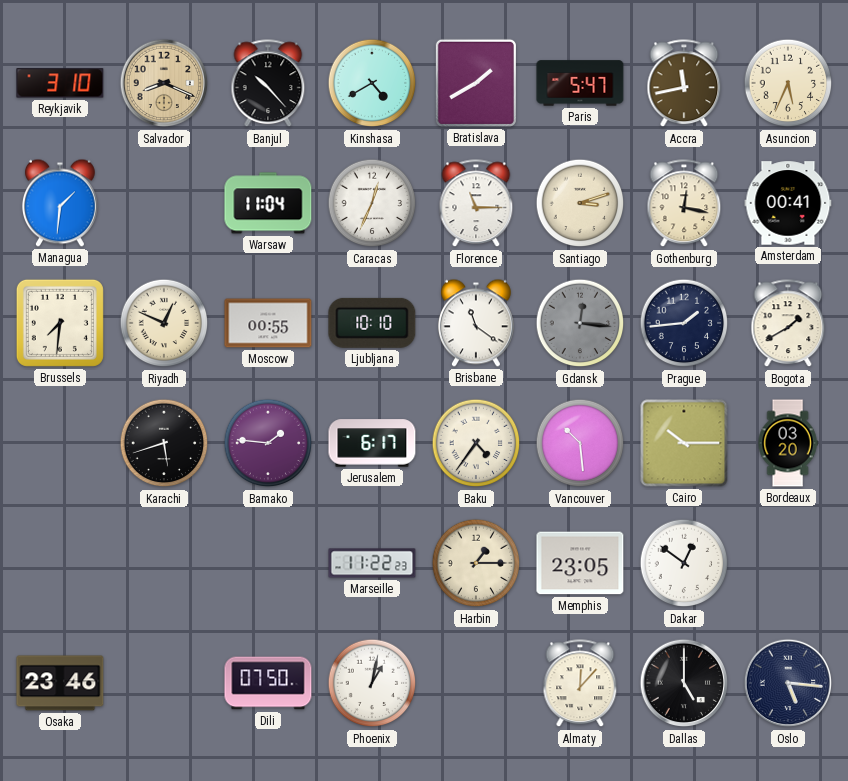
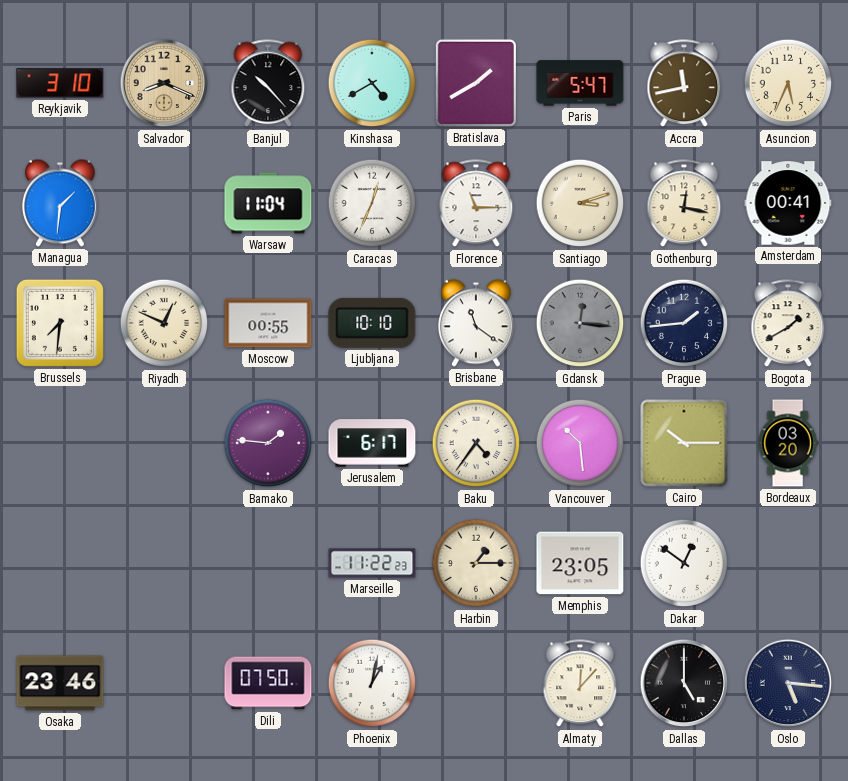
Karachi: 5:42 -> none (164, 443)
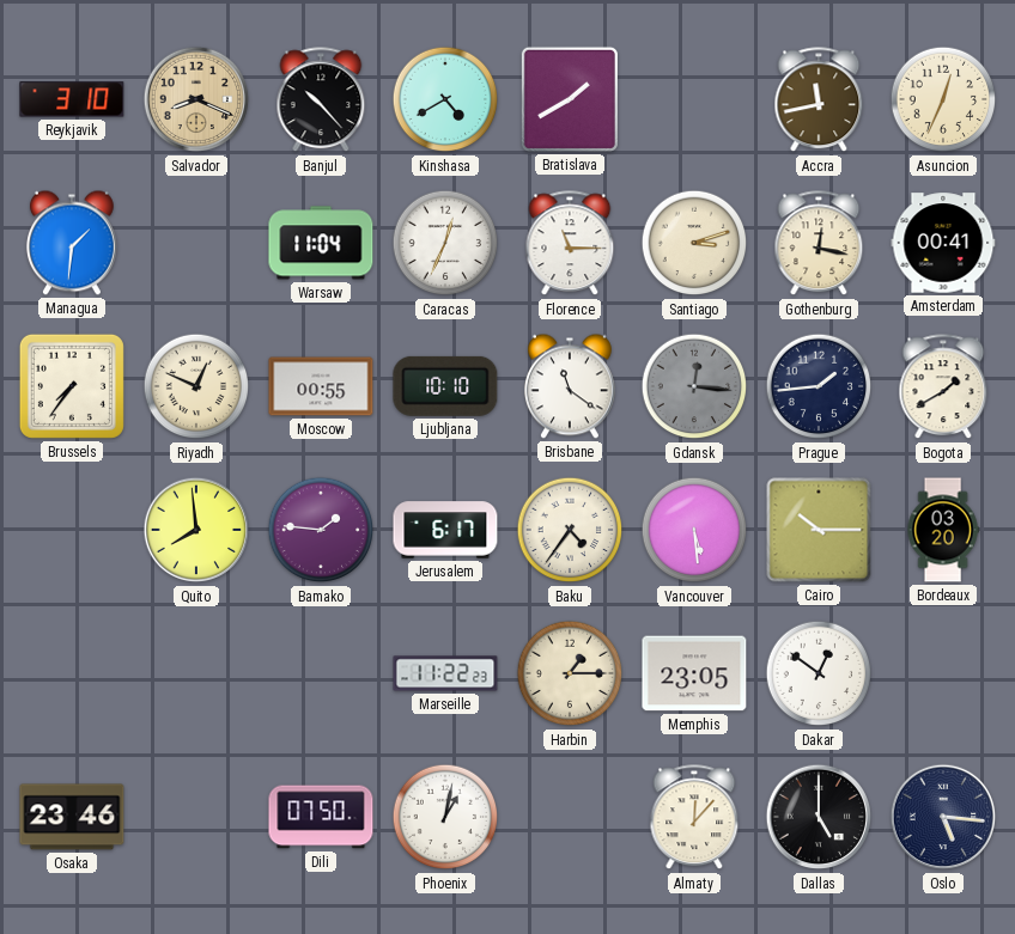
Paris: 5:47 -> none (580, 83)
Asuncion: 5:34 -> 12:34 (943, 99)
Brussels: 7:31 -> 7:36 (72, 386)
Quito: none -> 7:59 (196, 530)
Vancouver: 10:29 -> 5:29 (694, 530)
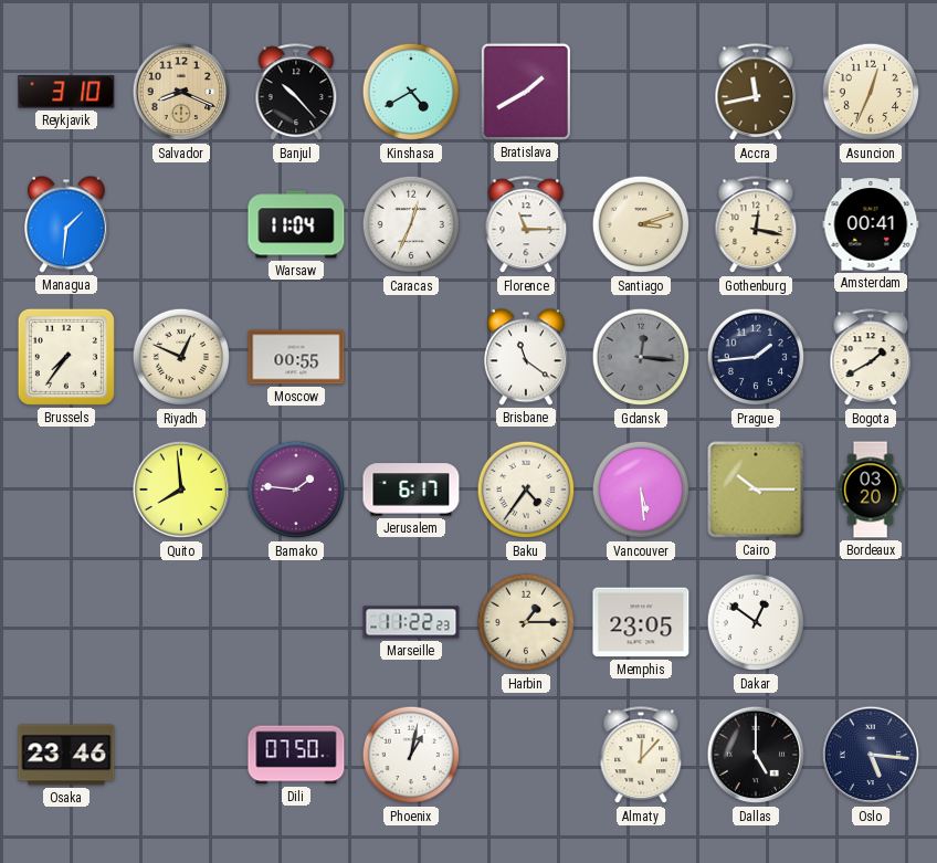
Ljubljana: 10:10 -> none (445, 386)
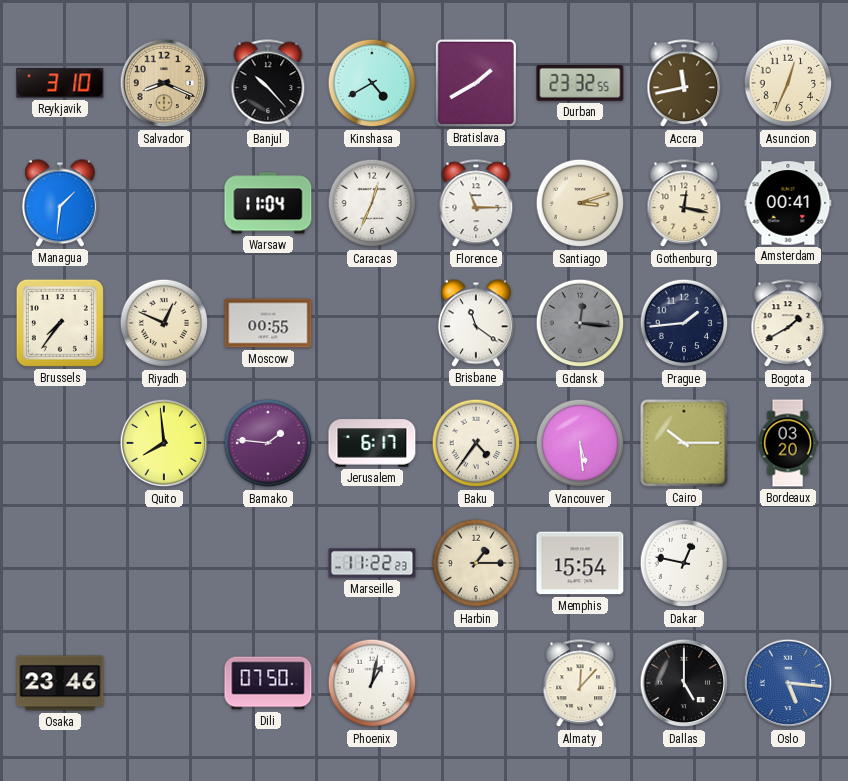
Durban: none -> 23:32 (580, 83)
Memphis: 23:05 -> 15:54 (580, 563)
Dakar: 12:51 -> 12:47 (684, 563)
Oslo dial: navy -> blue (788, 683)
